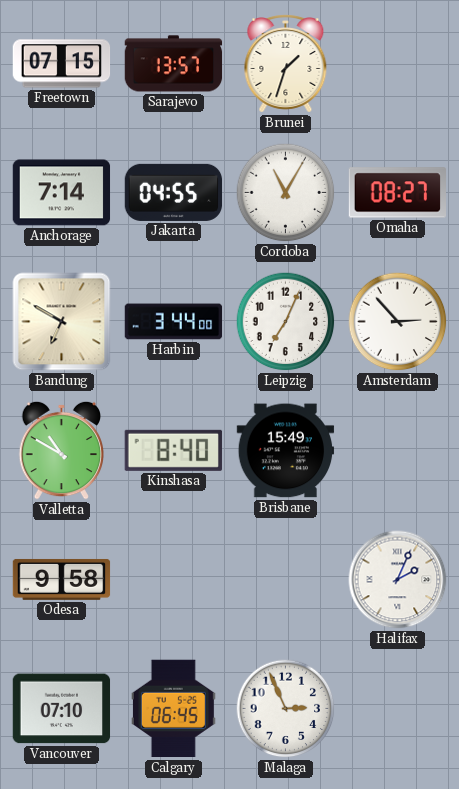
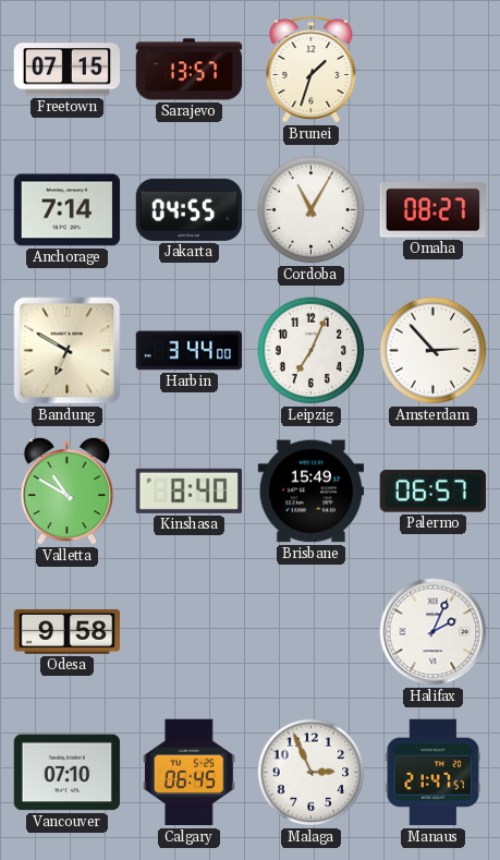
Palermo: none -> 06:57 (432, 492)
Manaus: none -> 21:47 (434, 773)
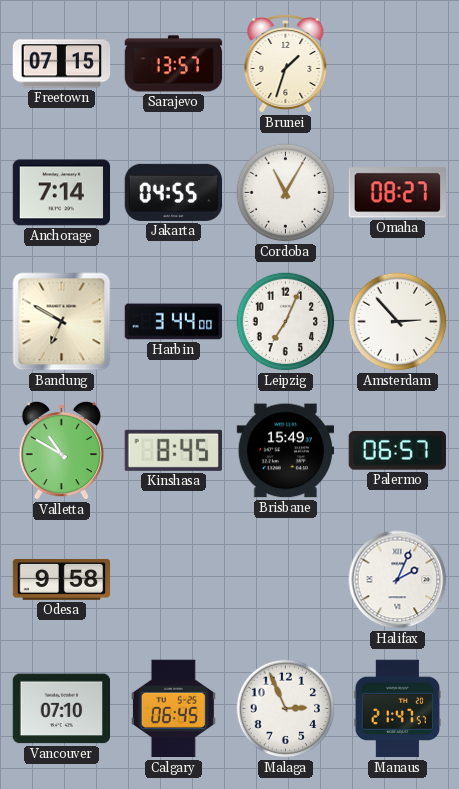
Kinshasa: 8:40 -> 8:45 (173, 450)
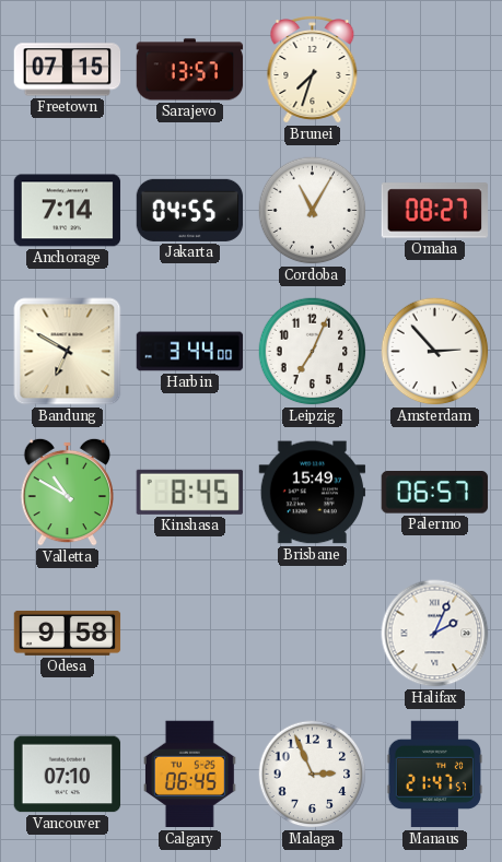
Brunei: 1:33 -> 7:33 (313, 70)
